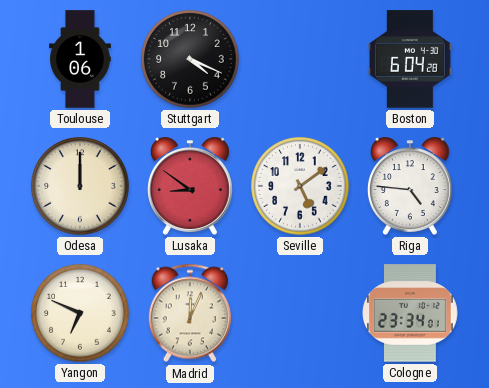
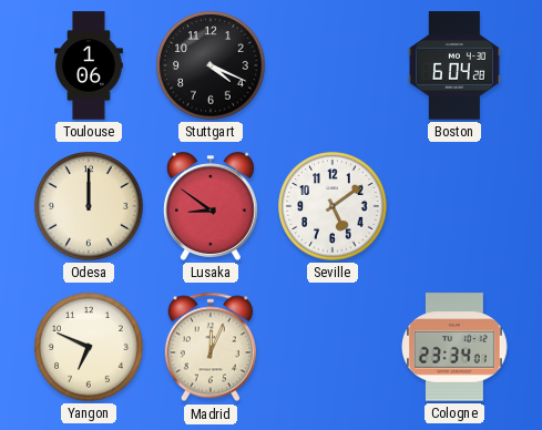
Riga: 4:46 -> none (410, 186)
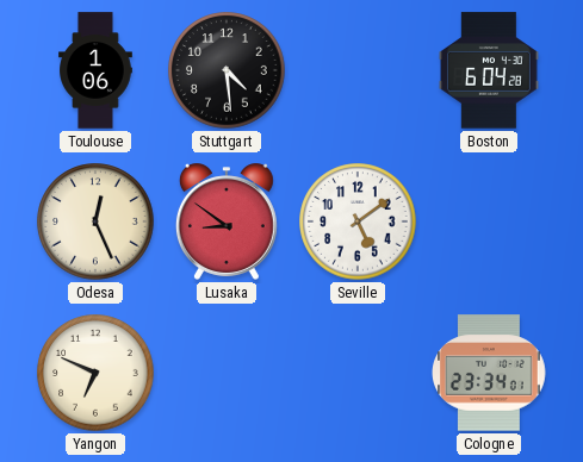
Stuttgart: 4:19 -> 4:29 (227, 70)
Odesa: 12:00 -> 12:26 (95, 221)
Madrid: 12:04 -> none (211, 347)
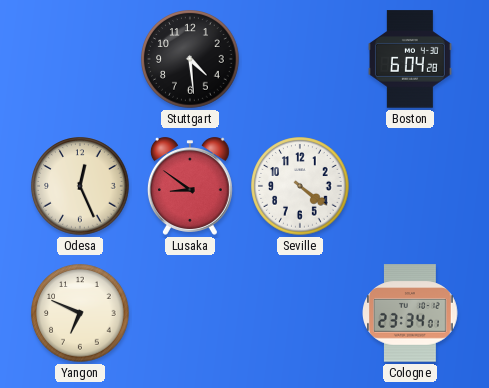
Toulouse: 1:06 -> none (97, 70)
Seville: 5:09 -> 4:21 (300, 186)
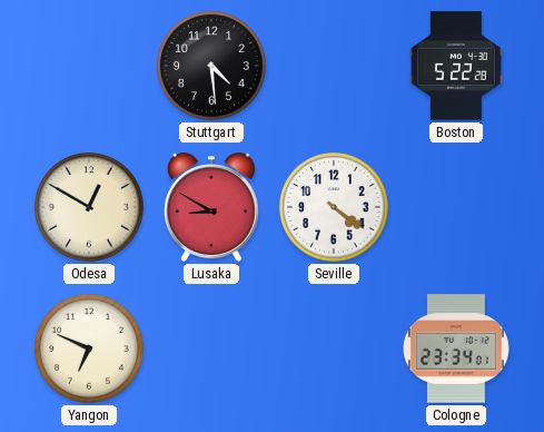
Boston: 6:04 -> 5:22 (457, 66)
Odesa: 12:26 -> 12:50 (89, 207)
Lusaka: 8:51 -> 8:50 (211, 207)
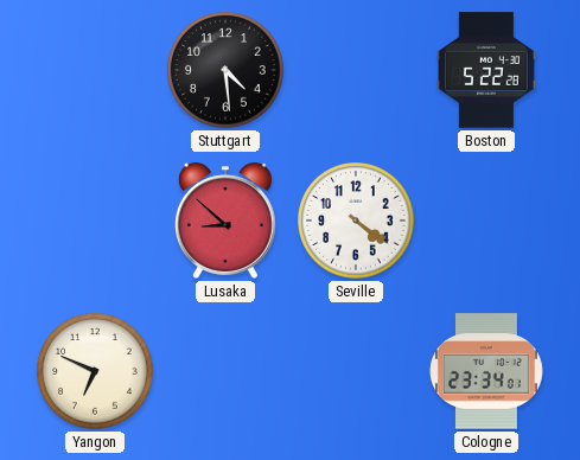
Odesa: 12:50 -> none (89, 207)
Lusaka: 8:50 -> 8:52 (225, 221)
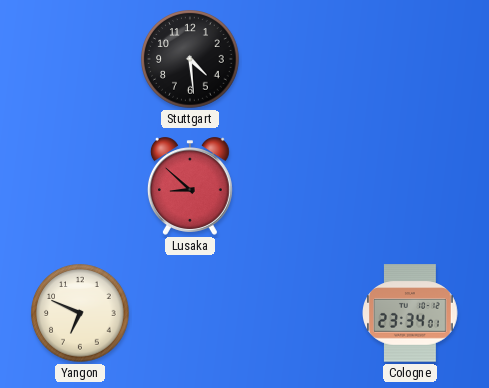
Boston: 5:22 -> none (487, 70)
Seville: 4:21 -> none (356, 221)
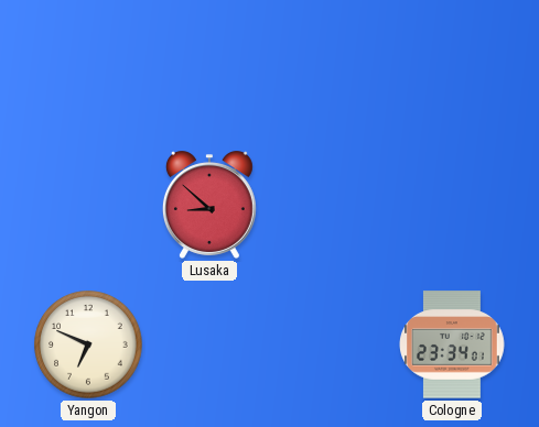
Stuttgart: 4:29 -> none (190, 59)
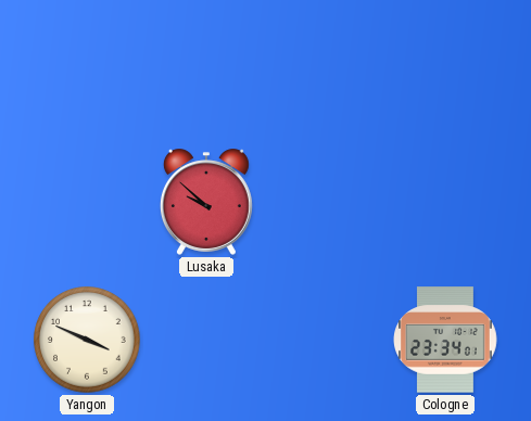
Lusaka: 8:52 -> 9:52 (206, 202)
Yangon: 6:49 -> 3:49 (87, 340)
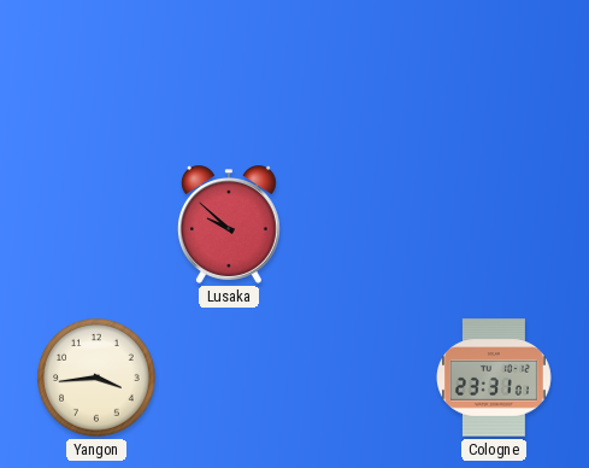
Yangon: 3:49 -> 3:44 (96, 378)
Cologne: 23:34 -> 23:31 (495, 378)
